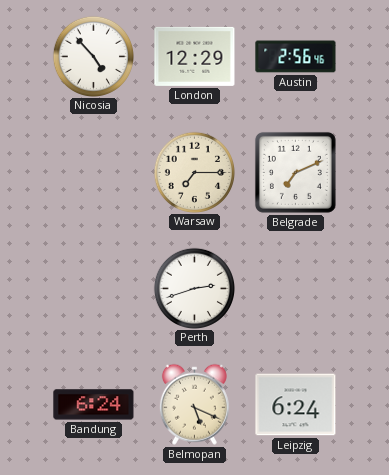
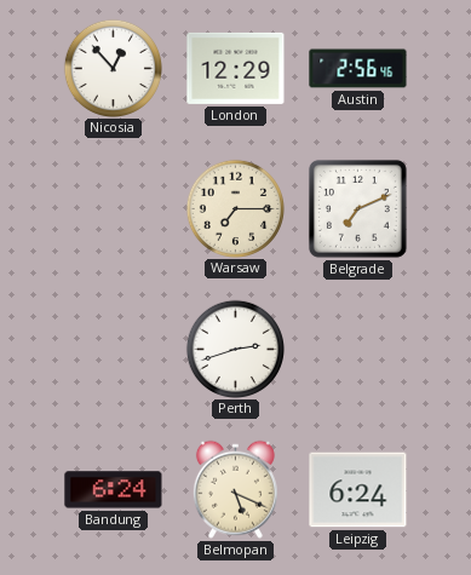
Nicosia: 4:53 -> 12:53 (113, 68)
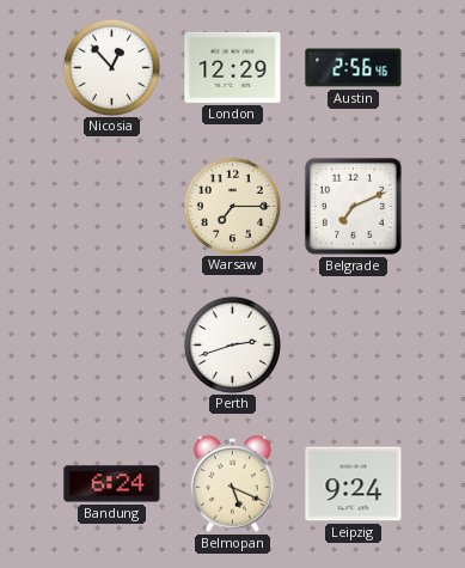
Leipzig: 6:24 -> 9:24 (354, 484)
